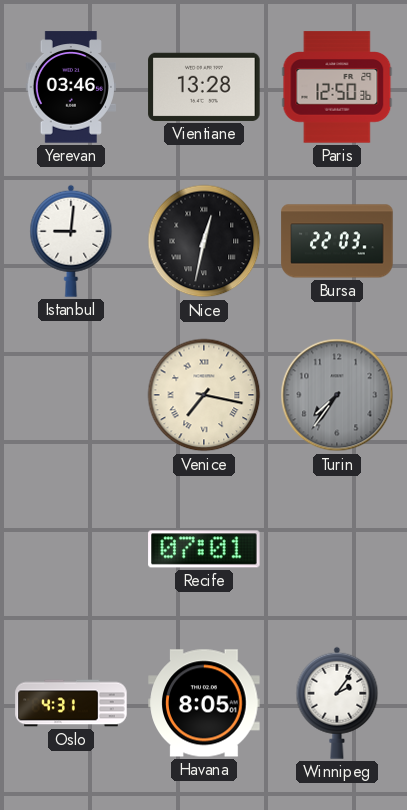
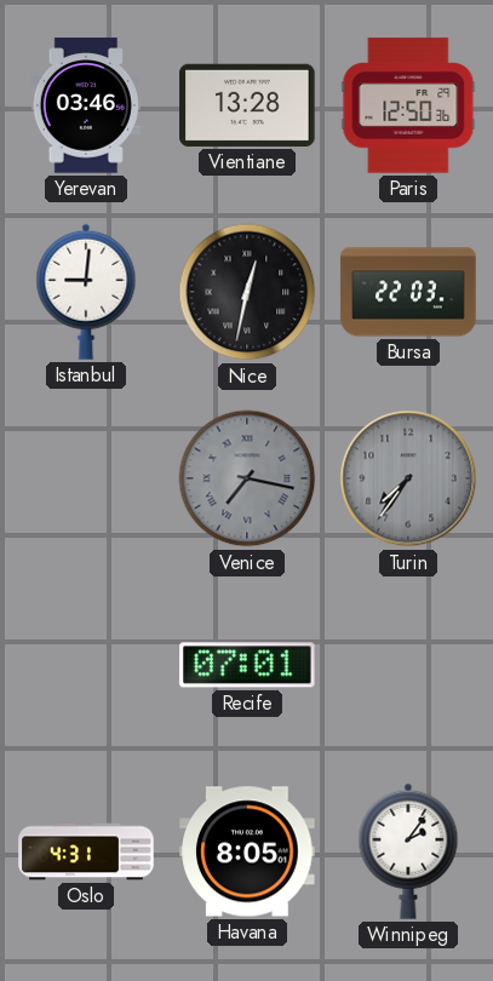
Venice dial: cream -> grey (247, 478)
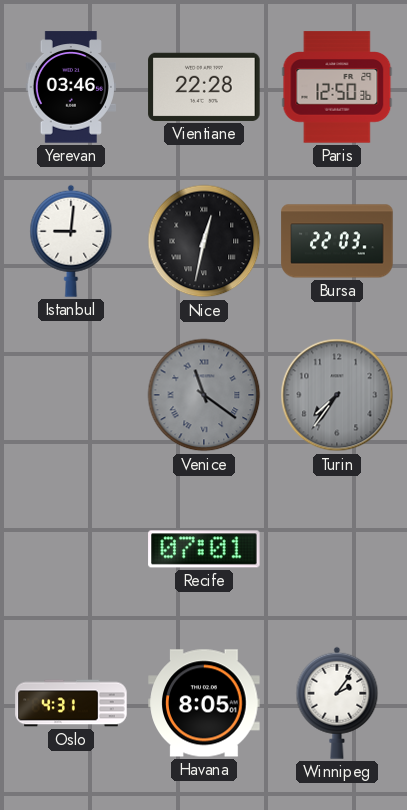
Vientiane: 13:28 -> 22:28 (204, 87)
Venice: 7:17 -> 11:21 (204, 395)
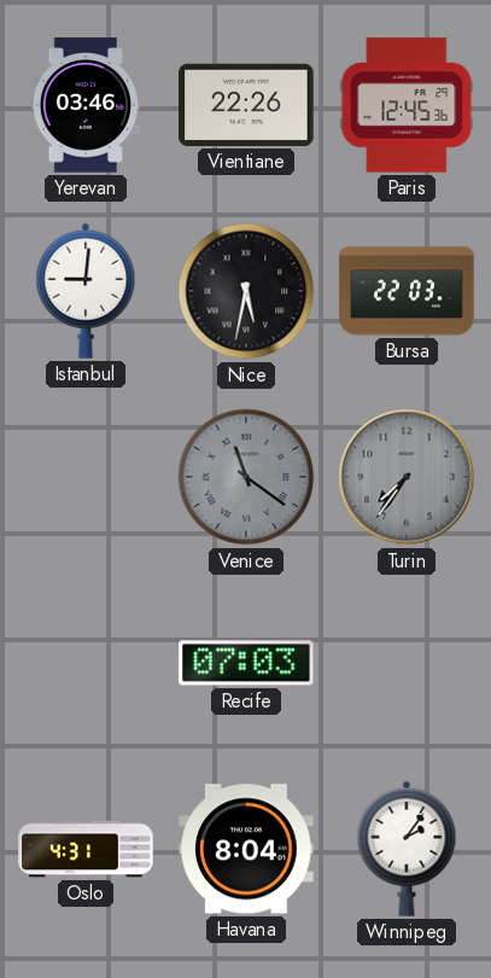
Vientiane: 22:28 -> 22:26 (246, 105)
Paris: 12:50 -> 12:45 (407, 105)
Nice: 12:32 -> 5:32 (246, 291)
Recife: 07:01 -> 07:03 (246, 663)
Havana: 8:05 -> 8:04 (246, 849)
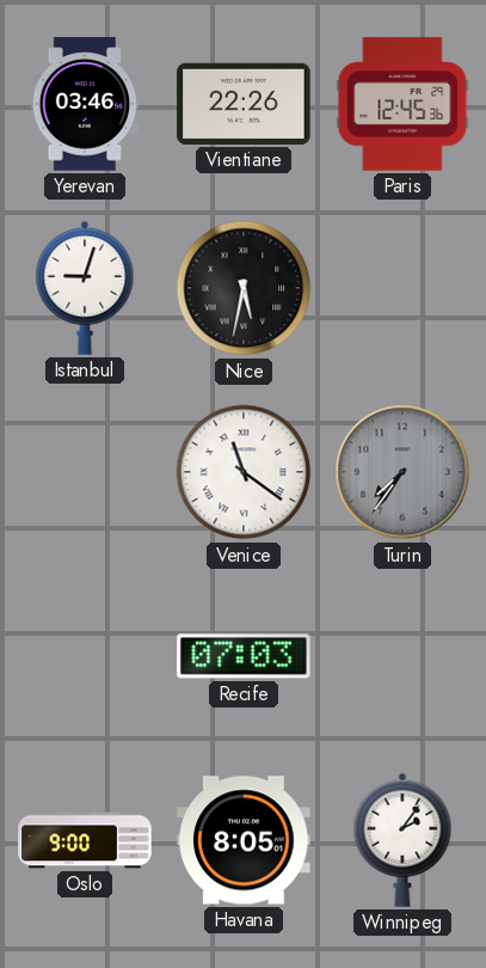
Istanbul: 9:01 -> 9:03 (85, 288)
Bursa: 22:03 -> none (407, 291)
Venice dial: grey -> white (244, 472)
Oslo: 4:31 -> 9:00 (85, 840)
Havana: 8:04 -> 8:05 (244, 840)
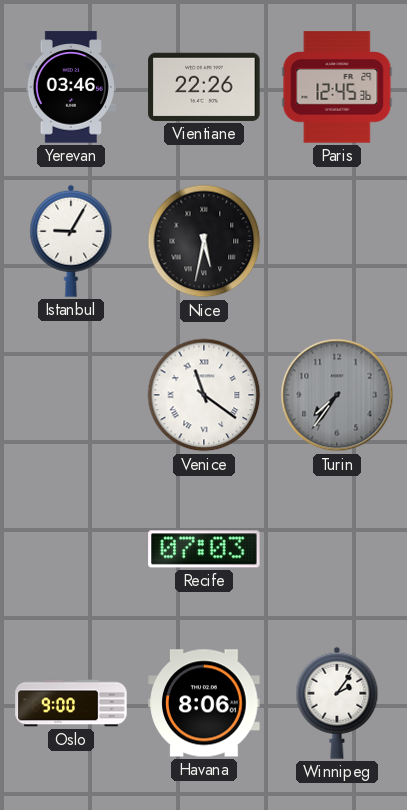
Istanbul: 9:03 -> 9:05 (71, 241)
Havana: 8:05 -> 8:06 (204, 703)
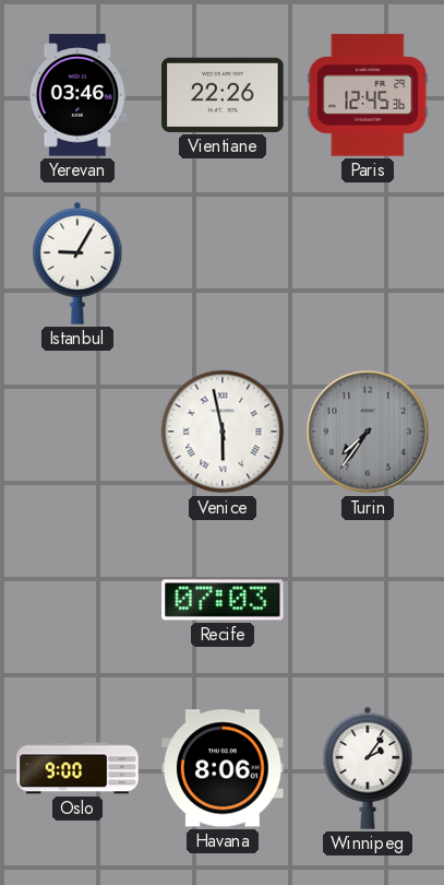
Nice: 5:32 -> none (204, 241)
Venice: 11:21 -> 5:58 (223, 432)
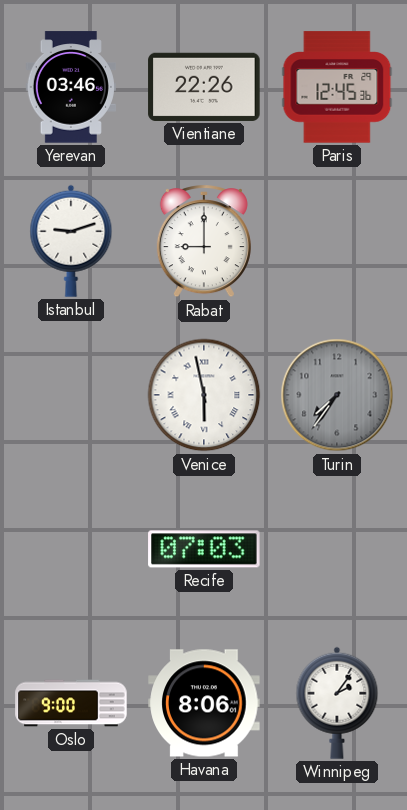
Istanbul: 9:05 -> 9:12 (71, 241)
Rabat: none -> 9:00 (204, 242)
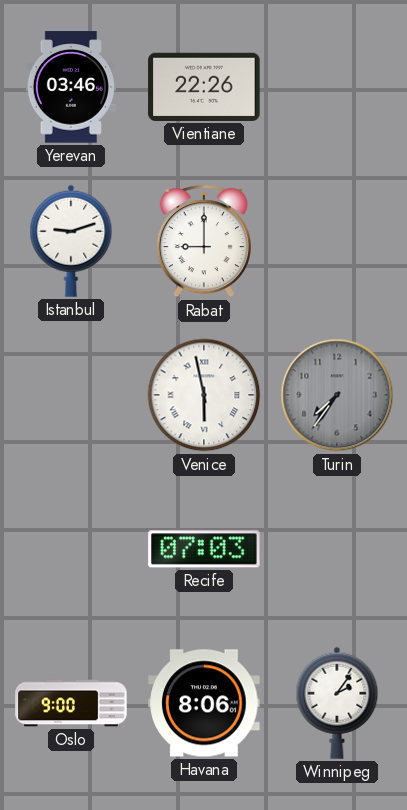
Paris: 12:45 -> none (337, 87)
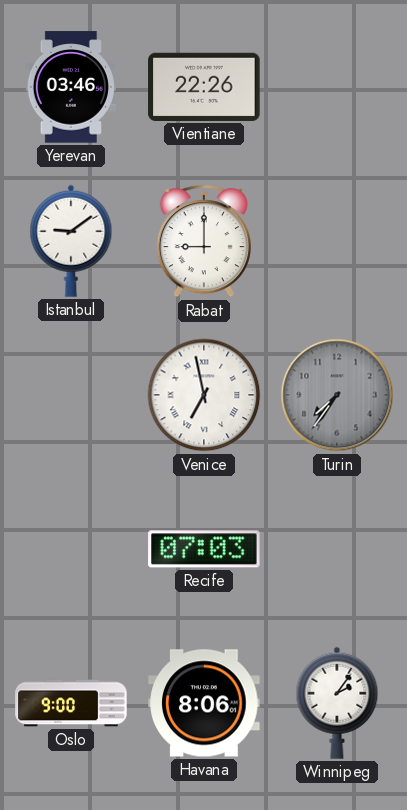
Istanbul: 9:12 -> 9:09 (71, 241)
Venice: 5:58 -> 6:58 (204, 395)
